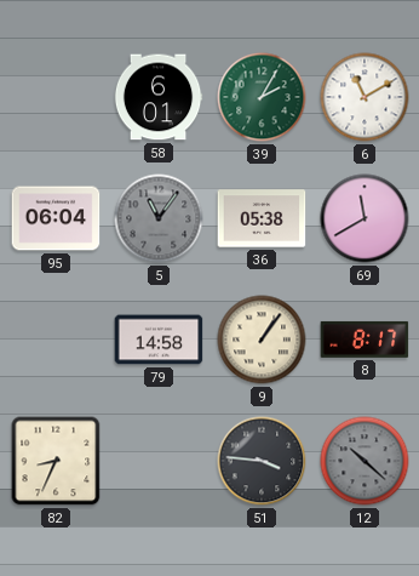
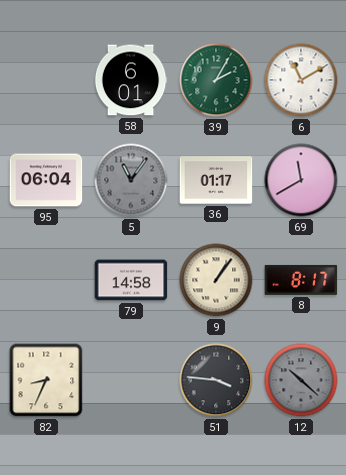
36: 05:38 -> 01:17 (216, 180)
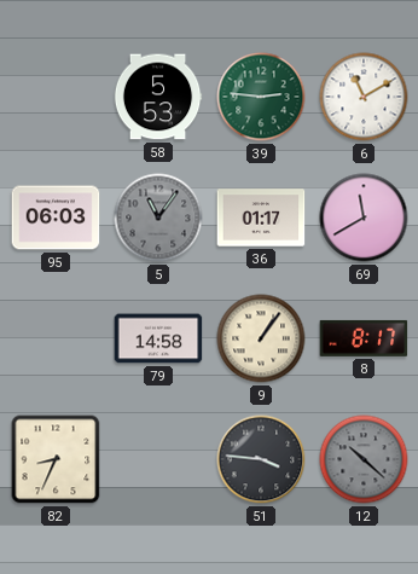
58: 6:01 -> 5:53 (158, 97)
39: 2:05 -> 2:46 (261, 97)
95: 06:04 -> 06:03 (56, 218)
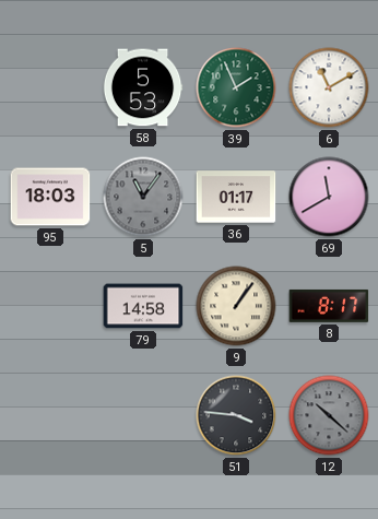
39: 2:46 -> 1:56 (236, 87)
95: 06:03 -> 18:03 (50, 197)
82: 8:34 -> none (56, 459)
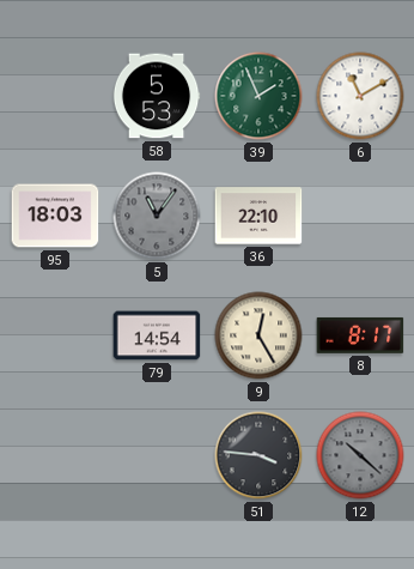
36: 01:17 -> 22:10 (258, 216)
69: 11:40 -> none (329, 197)
79: 14:58 -> 14:54 (157, 335)
9: 1:06 -> 12:25 (258, 335)
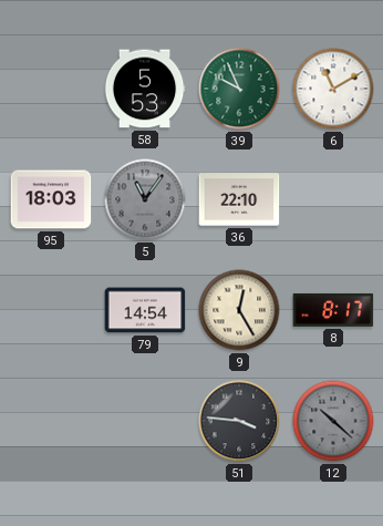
39: 1:56 -> 9:56 (239, 89)
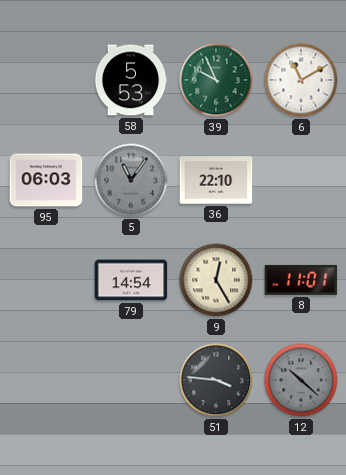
95: 18:03 -> 06:03 (46, 180)
8: 8:17 -> 11:01 (301, 280)
